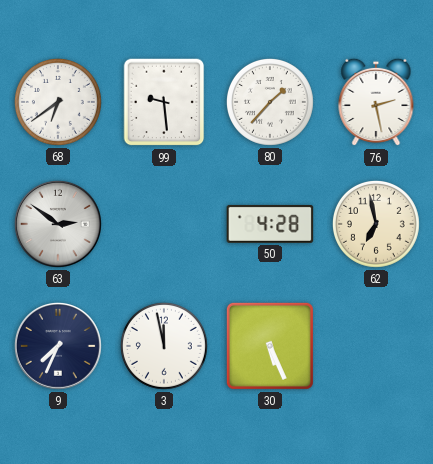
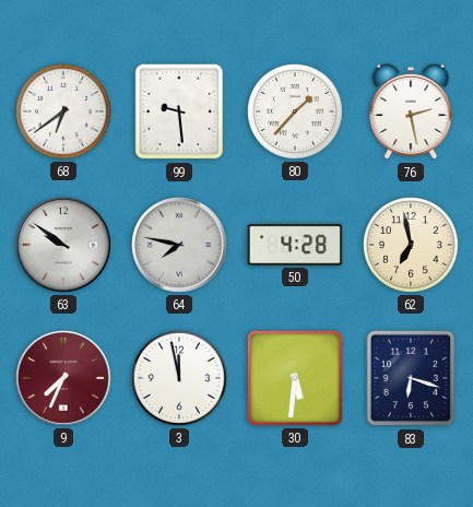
63: 2:51 -> 9:51 (64, 246)
64: none -> 7:47 (180, 246)
9 dial: navy -> burgundy (64, 379)
30: 5:26 -> 5:31 (295, 378)
83: none -> 6:18 (411, 378)
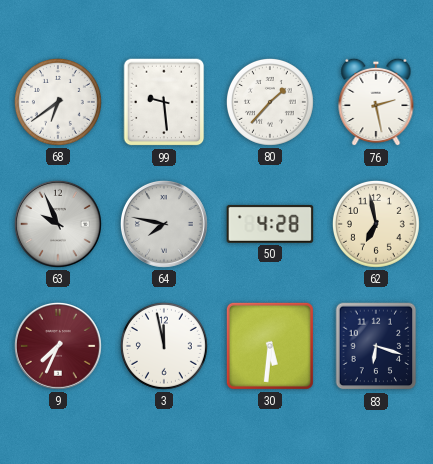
63: 9:51 -> 9:56 (59, 225)
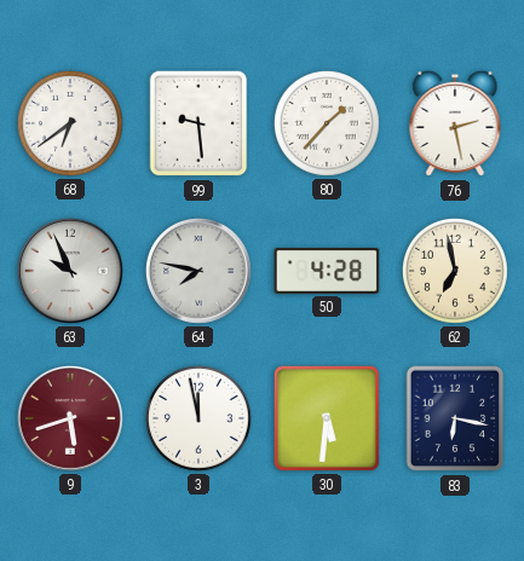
9: 7:34 -> 5:42 (71, 420)
83: 6:18 -> 6:17 (455, 418)
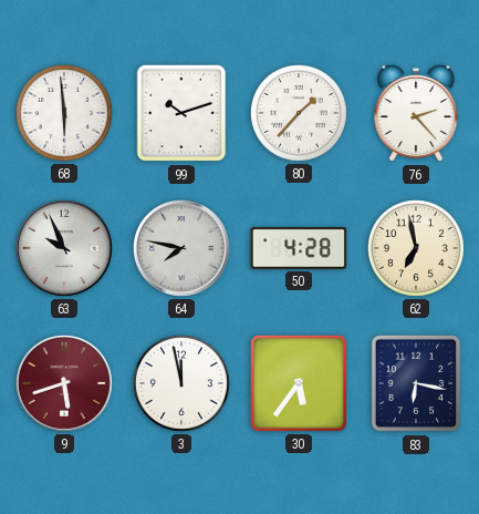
68: 6:39 -> 5:59 (64, 113)
99: 9:29 -> 10:12 (181, 113)
76: 2:28 -> 2:23 (416, 113)
30: 5:31 -> 5:36 (299, 383)
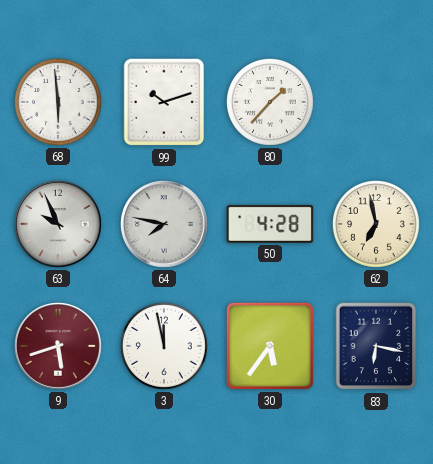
76: 2:23 -> none (416, 113)
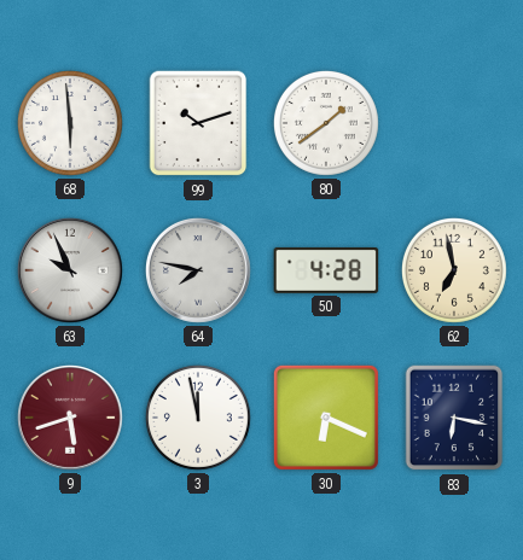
80: 1:37 -> 1:39 (326, 123)
30: 5:36 -> 6:19 (326, 418)
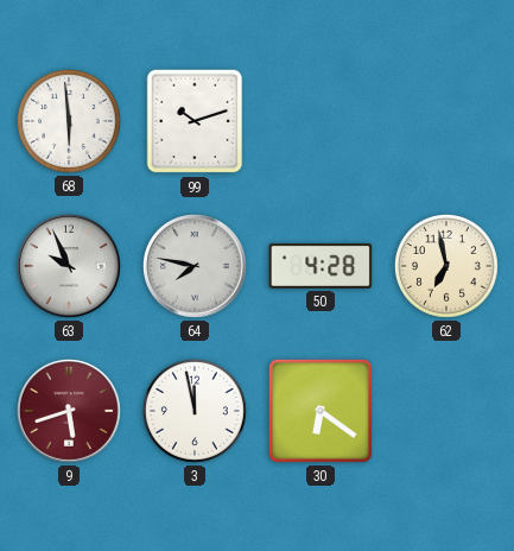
80: 1:39 -> none (326, 123)
30: 6:19 -> 6:21 (321, 411)
83: 6:17 -> none (454, 418)
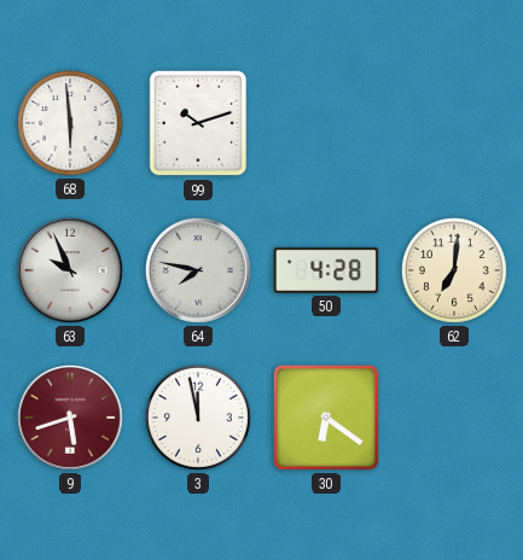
62: 6:58 -> 7:01 (454, 270)
